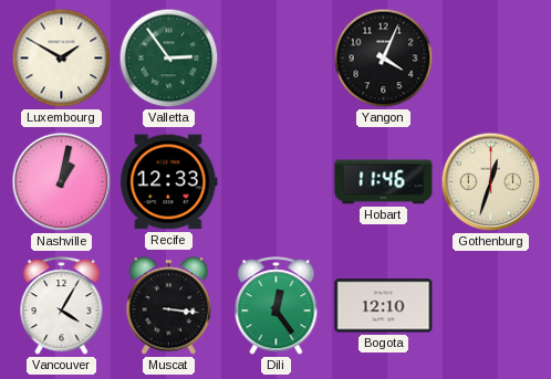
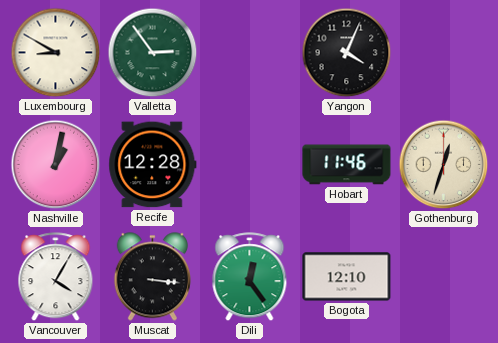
Luxembourg: 1:50 -> 8:50 (56, 53)
Recife: 12:33 -> 12:28 (153, 165)
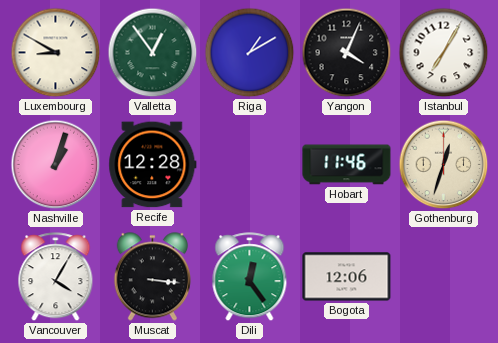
Valletta: 2:54 -> 12:54 (153, 53)
Riga: none -> 1:10 (250, 53)
Istanbul: none -> 7:05 (444, 53)
Nashville: 1:02 -> 1:03 (56, 165)
Bogota: 12:10 -> 12:06 (347, 277)
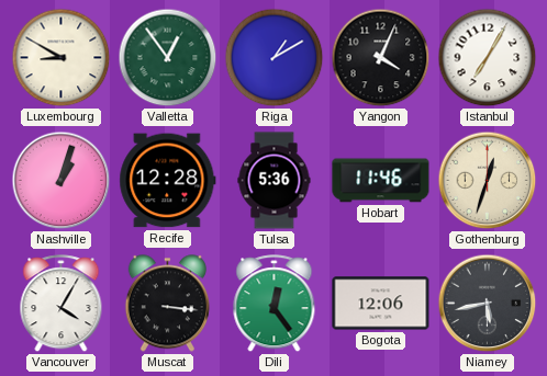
Tulsa: none -> 5:36 (275, 181)
Niamey: none -> 5:43 (488, 304)
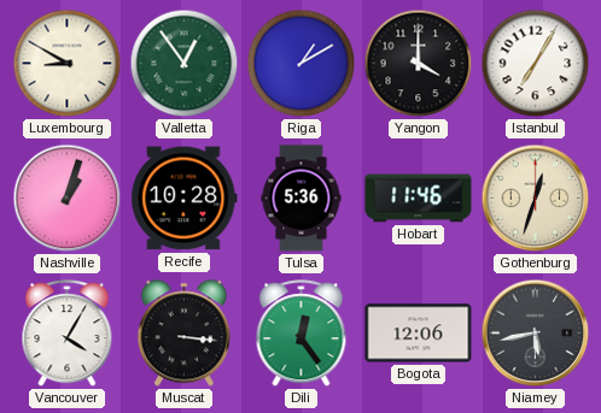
Yangon: 4:04 -> 4:00 (419, 64)
Recife: 12:28 -> 10:28 (185, 199)
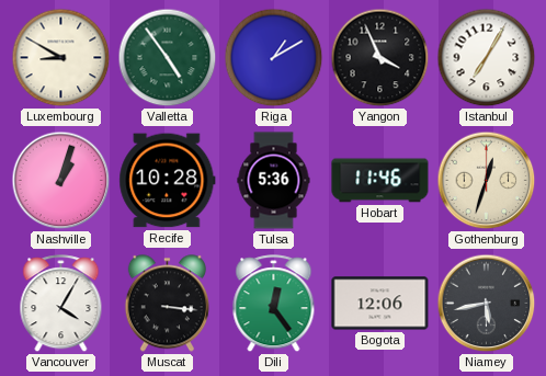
Valletta: 12:54 -> 4:54 (168, 58)
Yangon: 4:00 -> 3:56 (380, 58)
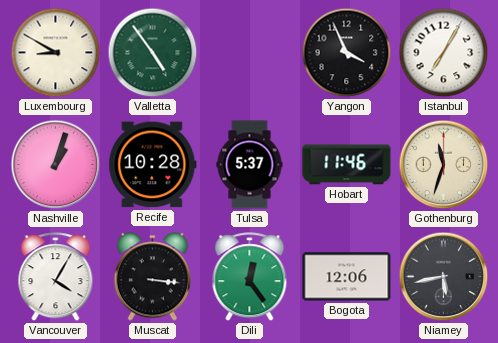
Riga: 1:10 -> none (274, 58)
Tulsa: 5:36 -> 5:37 (250, 165)
Gothenburg: 12:33 -> 11:33 (444, 165)
